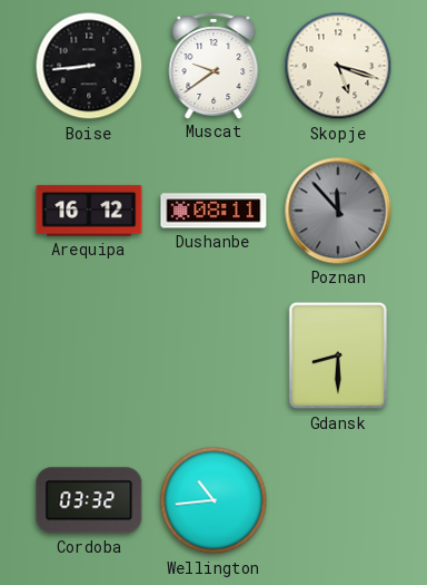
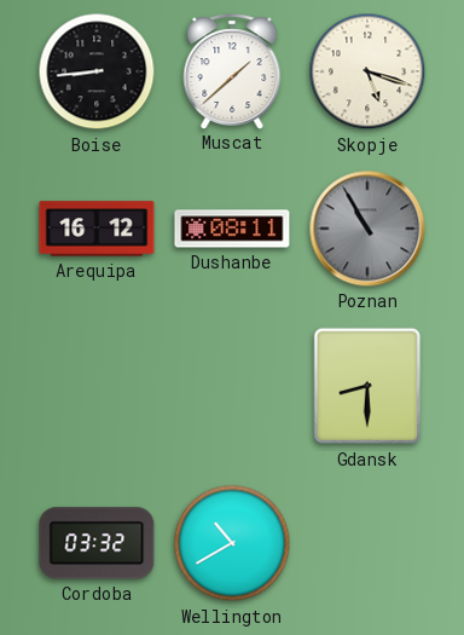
Muscat: 9:39 -> 1:38 (232, 71)
Poznan: 11:53 -> 10:55 (367, 229)
Wellington: 10:44 -> 10:40 (232, 543)
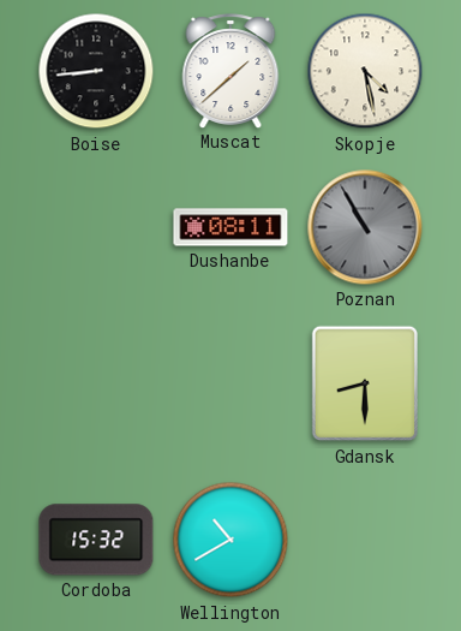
Skopje: 5:18 -> 4:28 (365, 71)
Arequipa: 16:12 -> none (97, 229)
Cordoba: 03:32 -> 15:32 (96, 540)
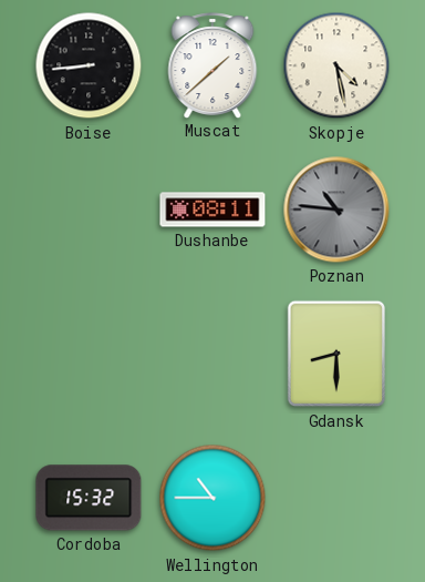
Poznan: 10:55 -> 10:46 (336, 210)
Wellington: 10:40 -> 10:45 (212, 498)
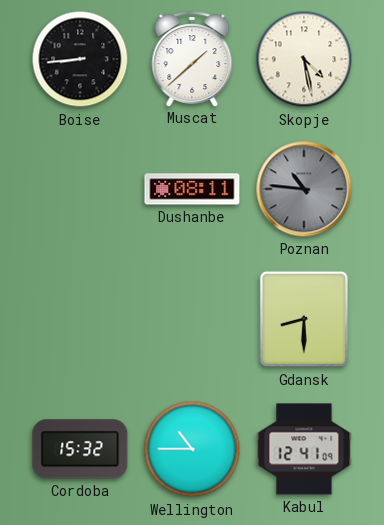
Kabul: none -> 12:41 (304, 449)
